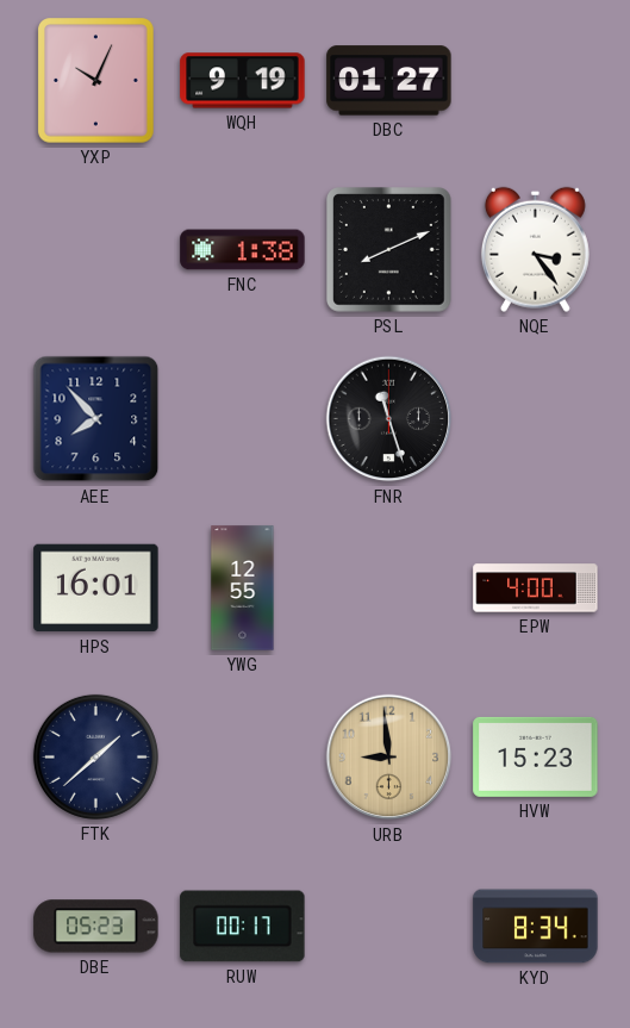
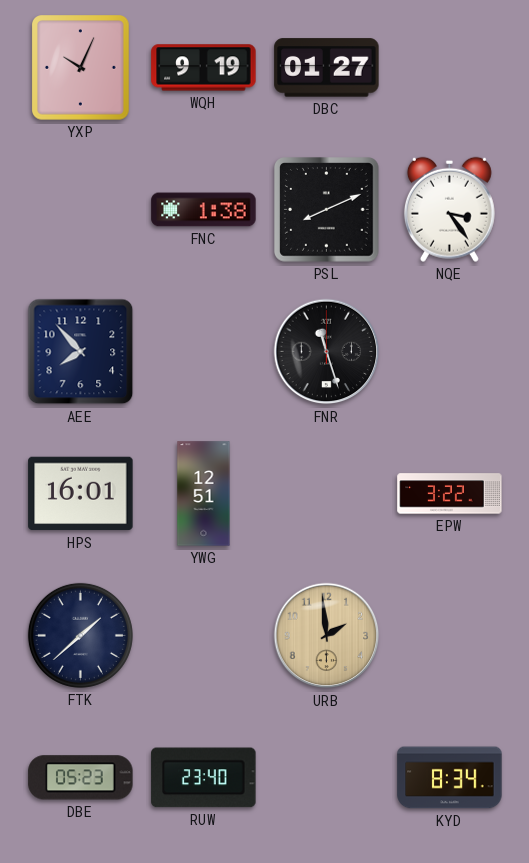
YWG: 12:55 -> 12:51 (204, 494)
EPW: 4:00 -> 3:22 (450, 494)
URB: 8:59 -> 1:59 (327, 636)
HVW: 15:23 -> none (536, 756)
RUW: 00:17 -> 23:40 (204, 778)
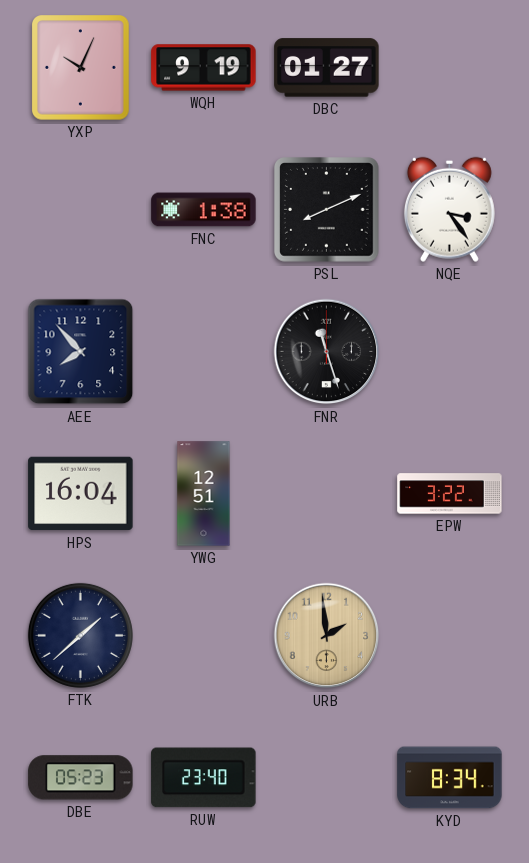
HPS: 16:01 -> 16:04 (81, 494)
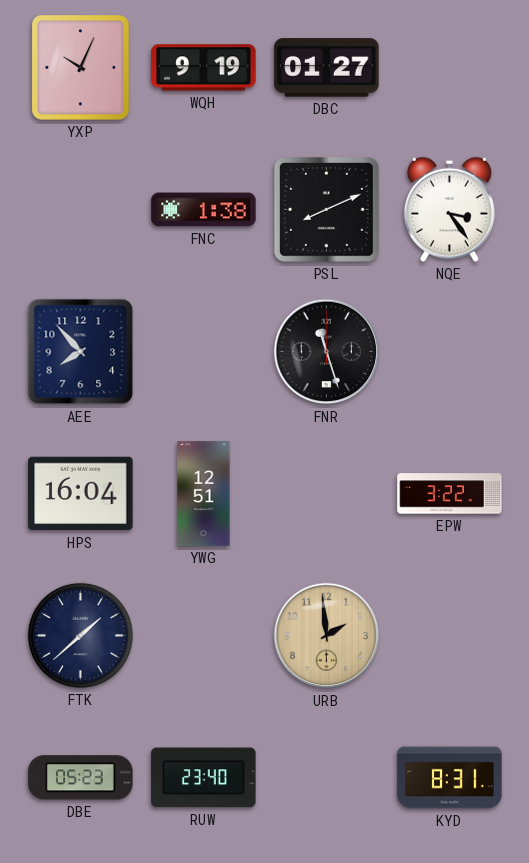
KYD: 8:34 -> 8:31 (450, 778)
